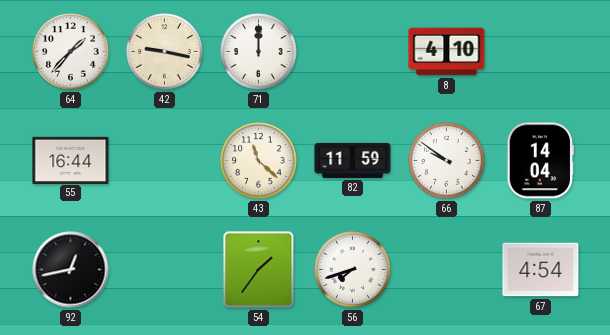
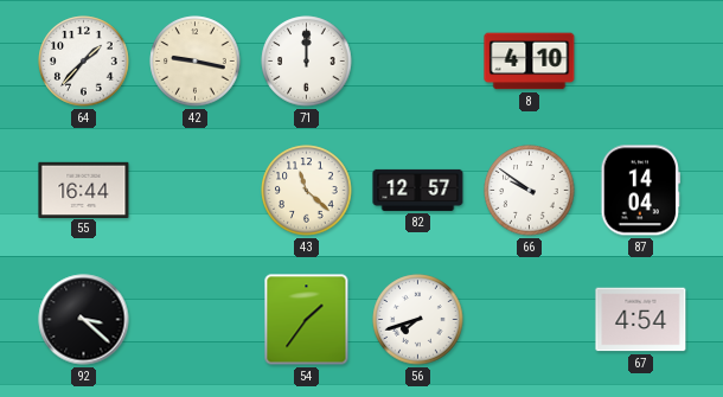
82: 11:59 -> 12:57 (418, 190)
92: 12:43 -> 3:22 (84, 320)
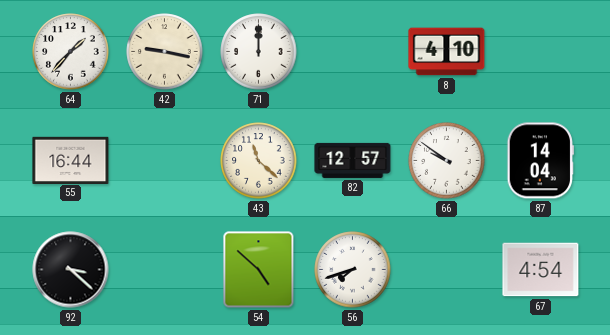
54: 1:36 -> 4:52 (259, 270)
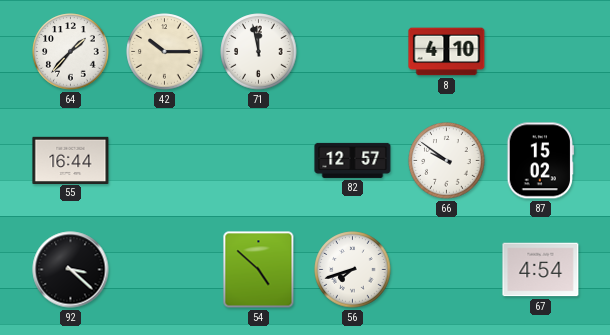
42: 9:17 -> 10:15 (165, 52)
71: 12:00 -> 11:58 (259, 52)
43: 11:22 -> none (259, 161)
87: 14:04 -> 15:02 (540, 161)
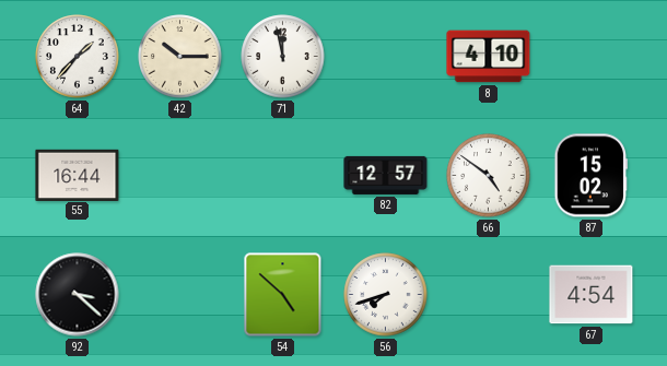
66: 9:51 -> 4:51 (489, 176)
